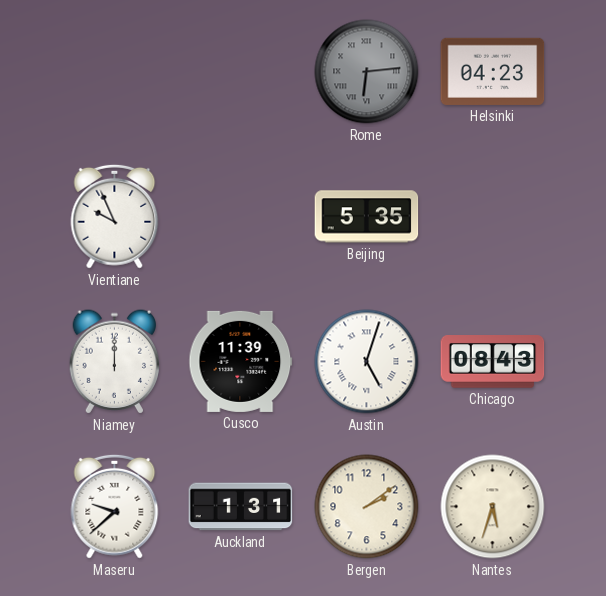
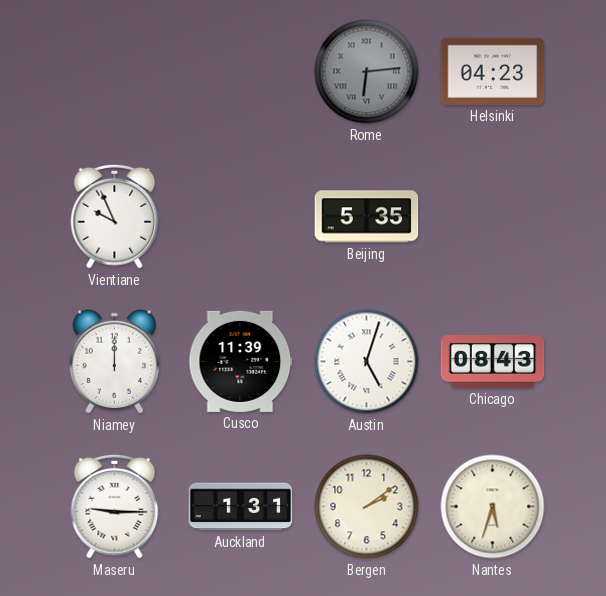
Maseru: 9:38 -> 9:15 (115, 506)
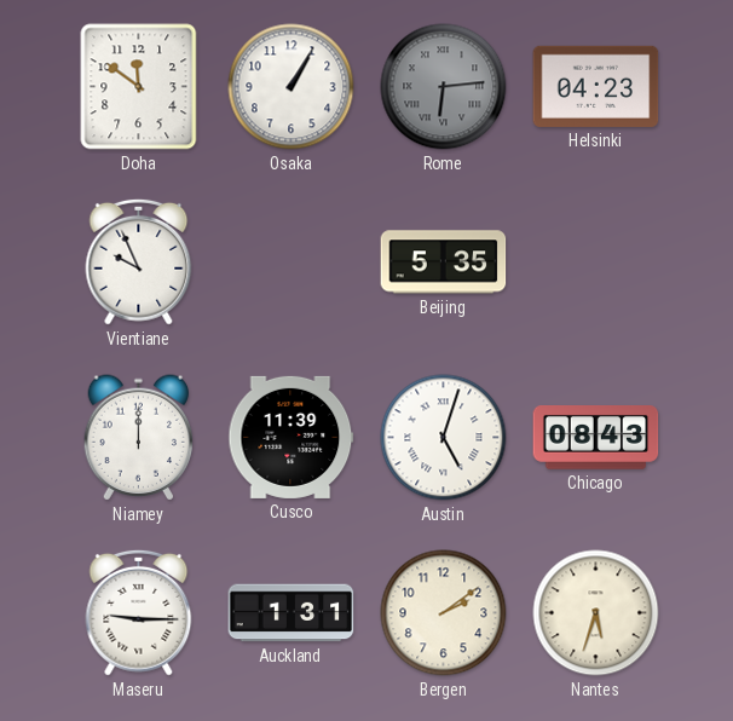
Doha: none -> 11:51 (139, 87)
Osaka: none -> 1:05 (292, 87)
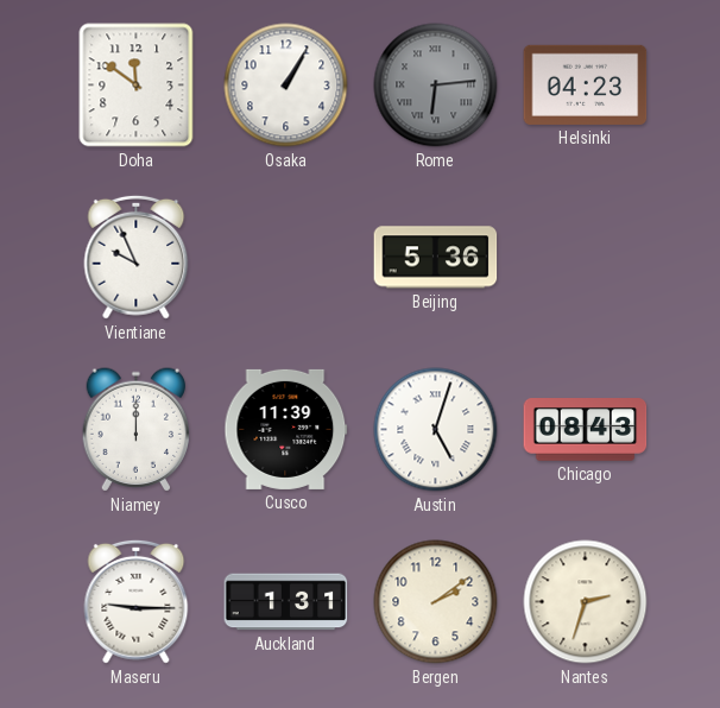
Beijing: 5:35 -> 5:36 (436, 258)
Nantes: 5:33 -> 2:33 (586, 602)
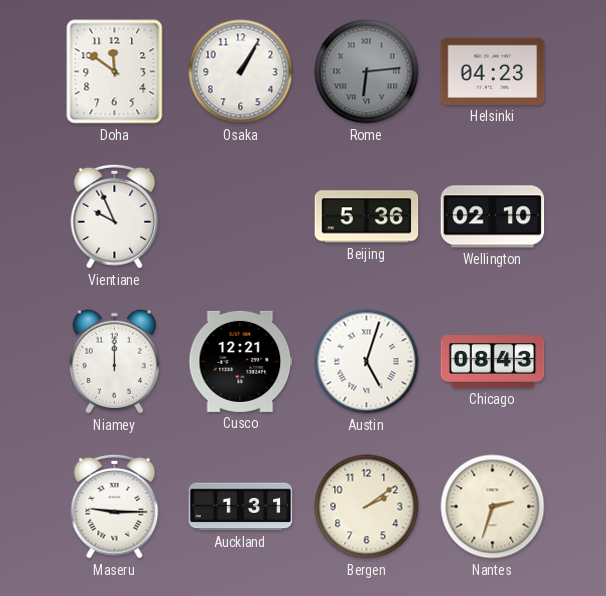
Wellington: none -> 02:10 (493, 217)
Cusco: 11:39 -> 12:21 (241, 361)
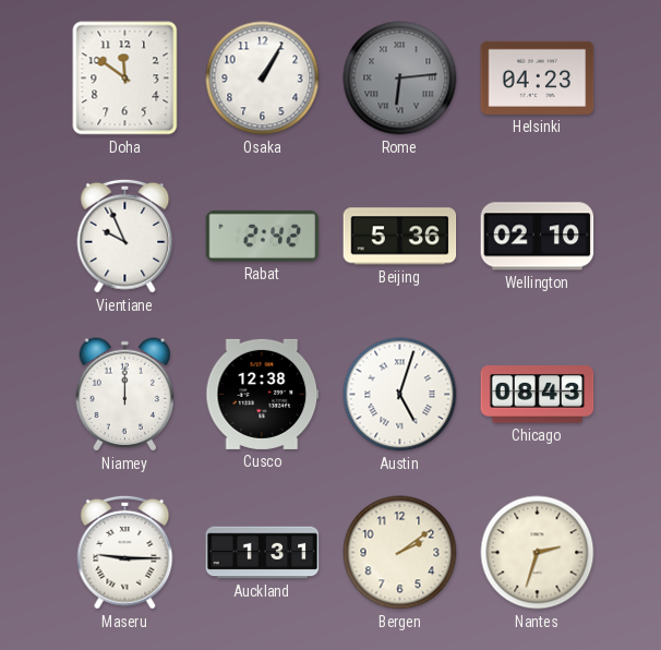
Rabat: none -> 2:42 (263, 236)
Cusco: 12:21 -> 12:38 (263, 394)
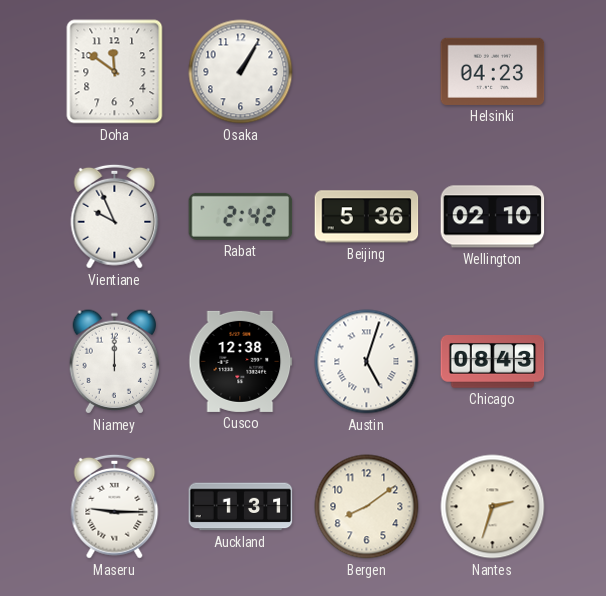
Rome: 6:14 -> none (400, 79)
Bergen: 2:09 -> 8:09 (367, 507)
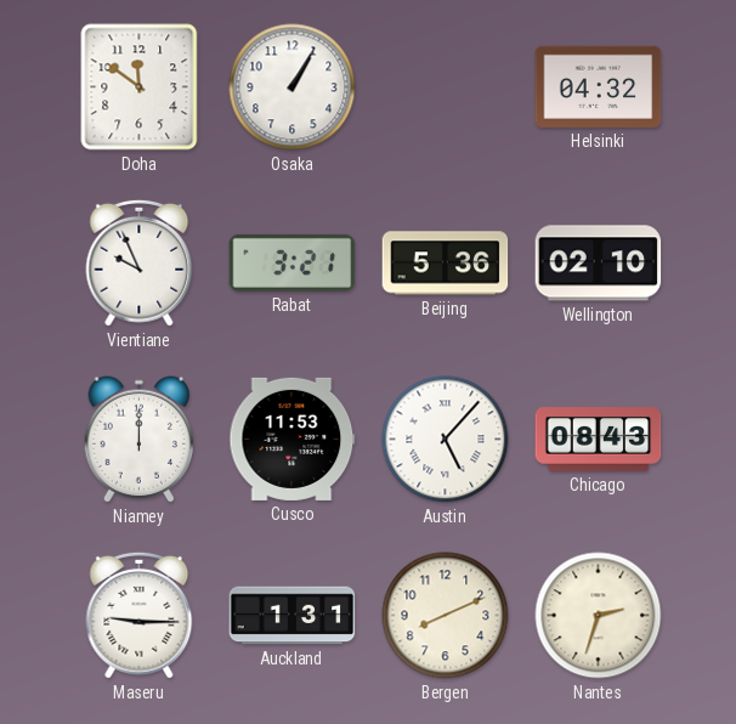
Helsinki: 04:23 -> 04:32 (599, 86)
Rabat: 2:42 -> 3:21 (293, 262)
Cusco: 12:38 -> 11:53 (293, 439)
Austin: 5:03 -> 5:07 (446, 440)
Bergen: 8:09 -> 8:11 (446, 616)
